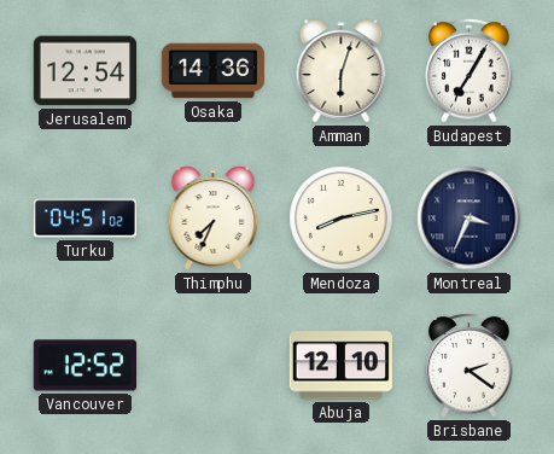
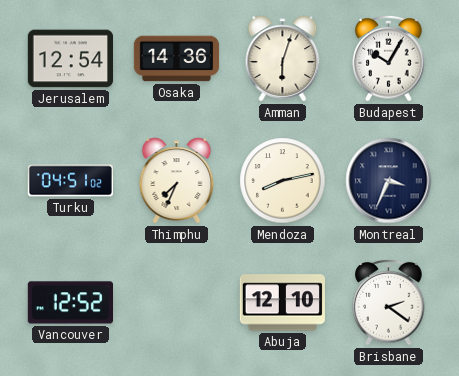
Budapest: 7:05 -> 10:05 (389, 58)
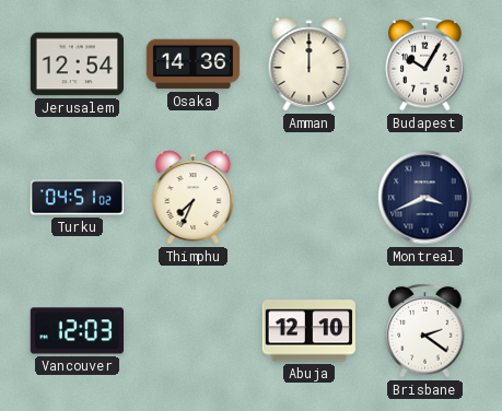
Amman: 6:03 -> 12:00 (310, 64)
Mendoza: 8:13 -> none (283, 181)
Montreal: 3:34 -> 3:41 (425, 198)
Vancouver: 12:52 -> 12:03 (77, 331)
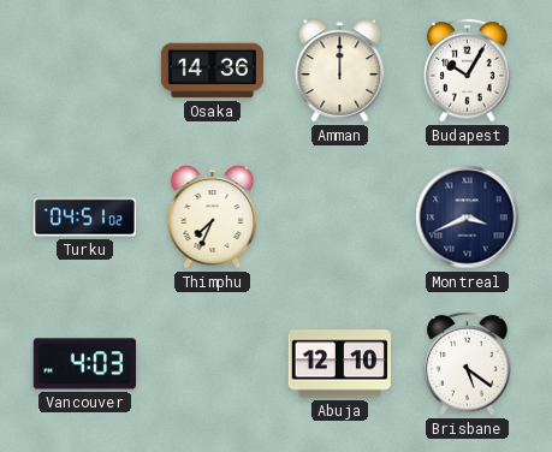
Jerusalem: 12:54 -> none (78, 64)
Vancouver: 12:03 -> 4:03 (84, 364)
Brisbane: 2:21 -> 5:21 (468, 363)
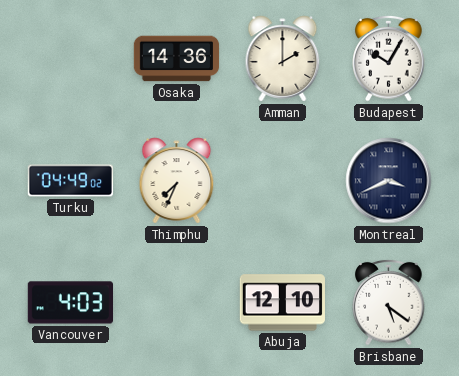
Amman: 12:00 -> 2:00 (283, 59)
Turku: 04:51 -> 04:49 (71, 181)
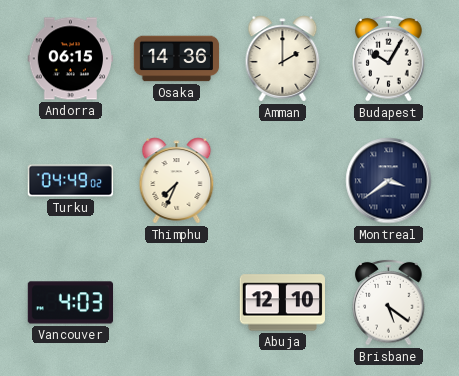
Andorra: none -> 06:15 (70, 59)
Montreal: 3:41 -> 3:39 (389, 181)
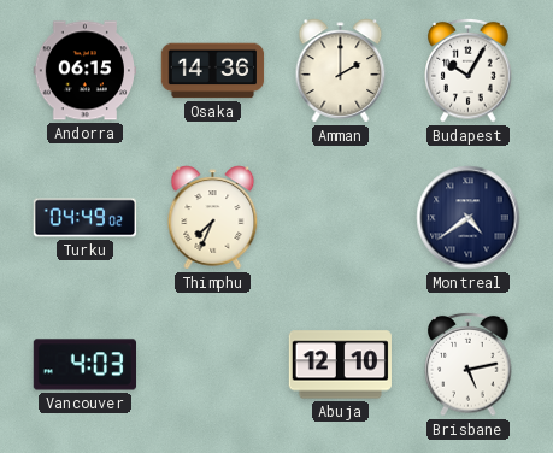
Montreal: 3:39 -> 4:39 (469, 218)
Brisbane: 5:21 -> 5:13 (469, 364)
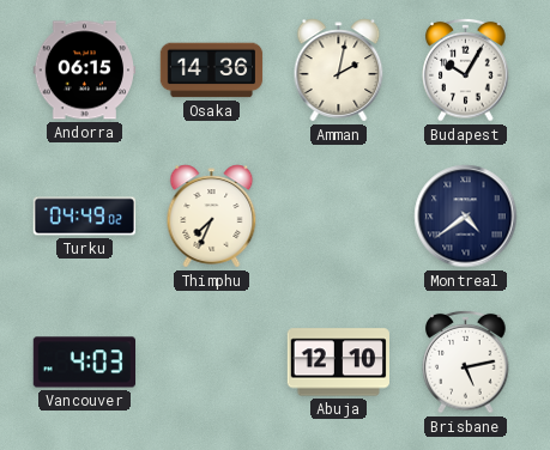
Amman: 2:00 -> 2:02 (339, 71)
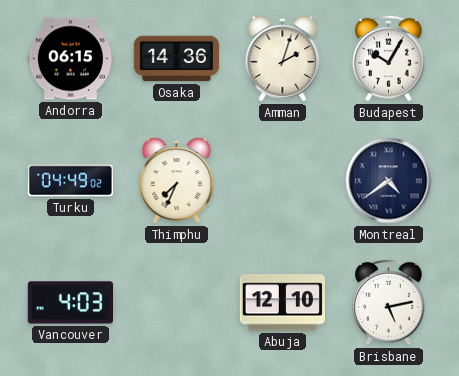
Amman: 2:02 -> 2:03 (283, 59)
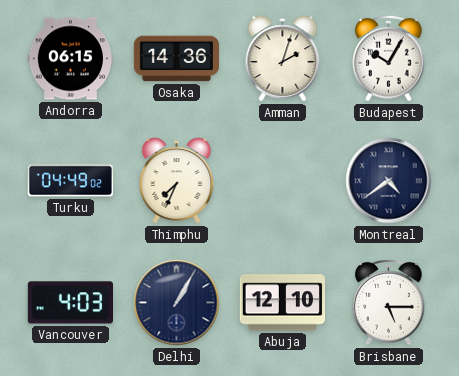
Delhi: none -> 1:05 (177, 303)
Brisbane: 5:13 -> 5:15 (389, 302)
